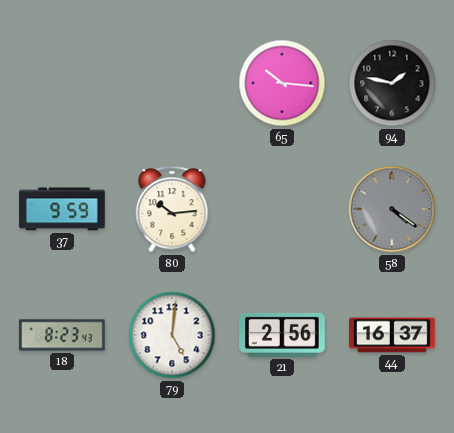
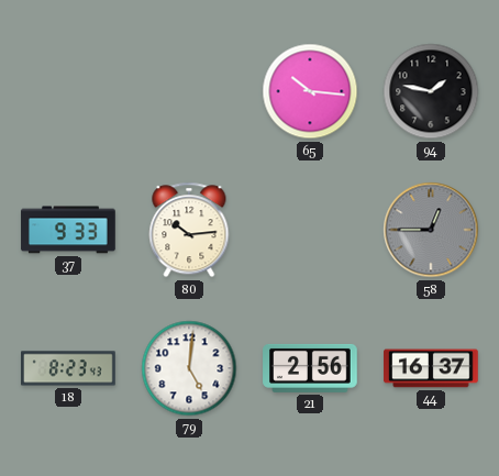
37: 9:59 -> 9:33 (68, 230)
58: 4:21 -> 12:45 (431, 230)
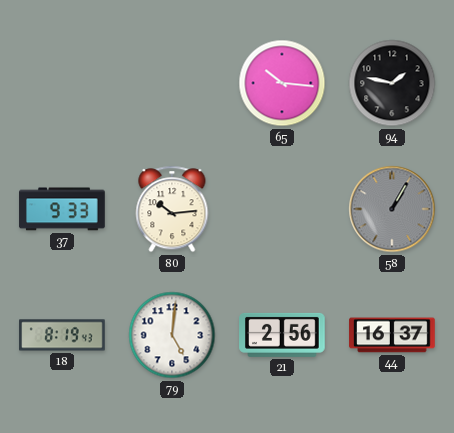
58: 12:45 -> 1:05 (392, 209)
18: 8:23 -> 8:19 (62, 335)
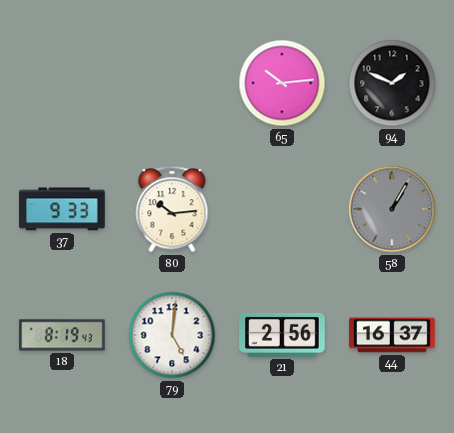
65: 10:16 -> 10:14 (282, 83)
94: 1:47 -> 1:49 (392, 83)
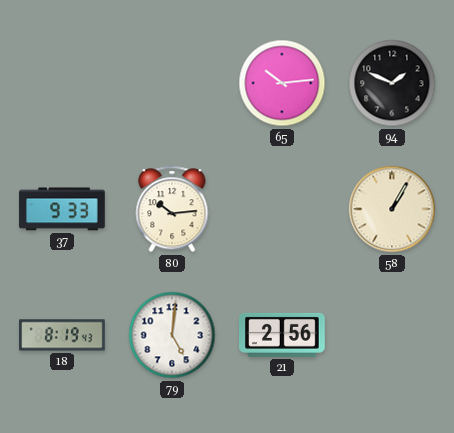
58 dial: grey -> cream (392, 209)
44: 16:37 -> none (392, 335)
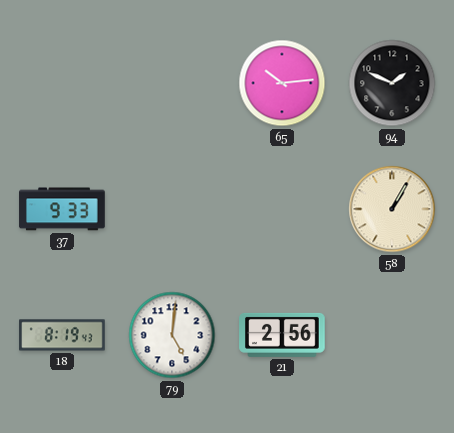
80: 10:14 -> none (172, 209)
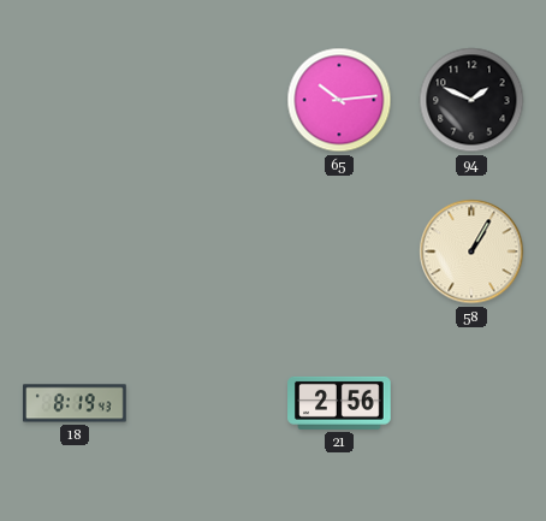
37: 9:33 -> none (62, 209)
79: 5:01 -> none (172, 335)
